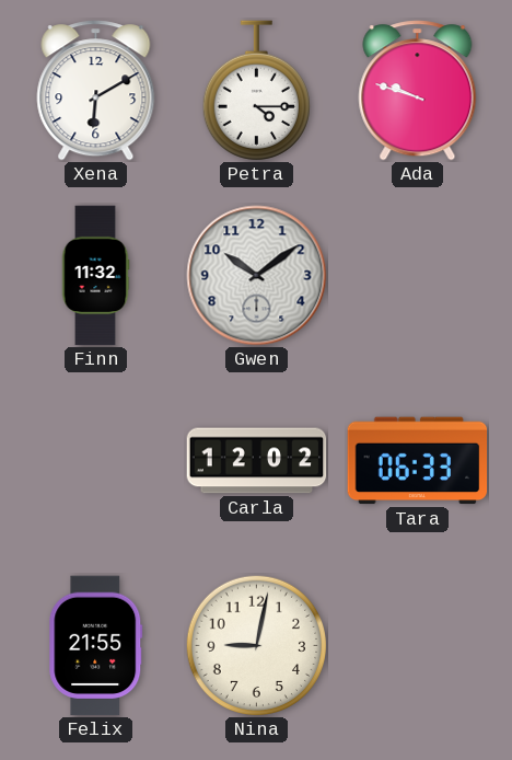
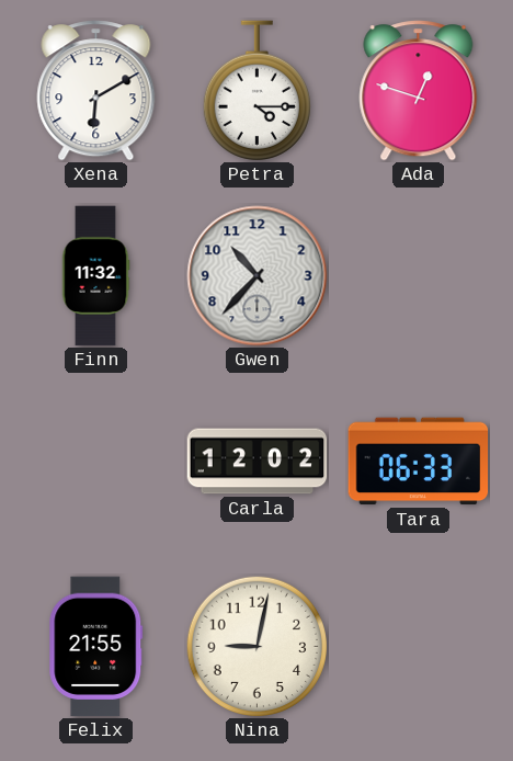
Ada: 9:48 -> 12:48 (419, 91)
Gwen: 10:09 -> 10:37 (258, 276)
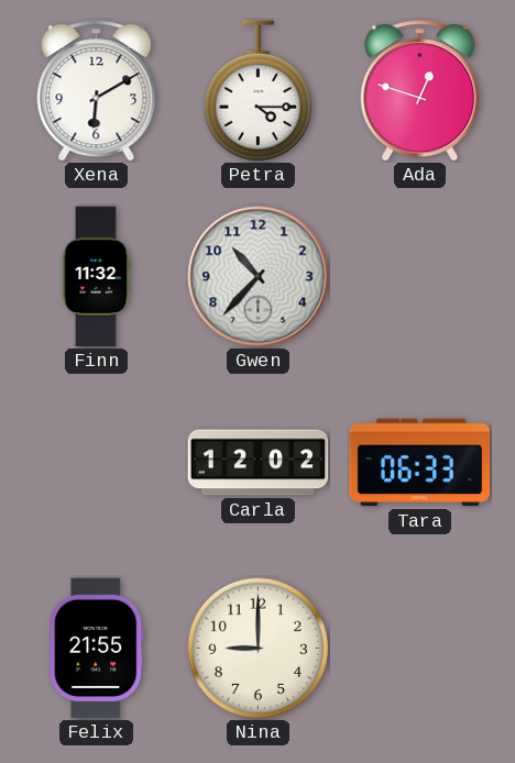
Nina: 9:02 -> 9:00 (257, 648)
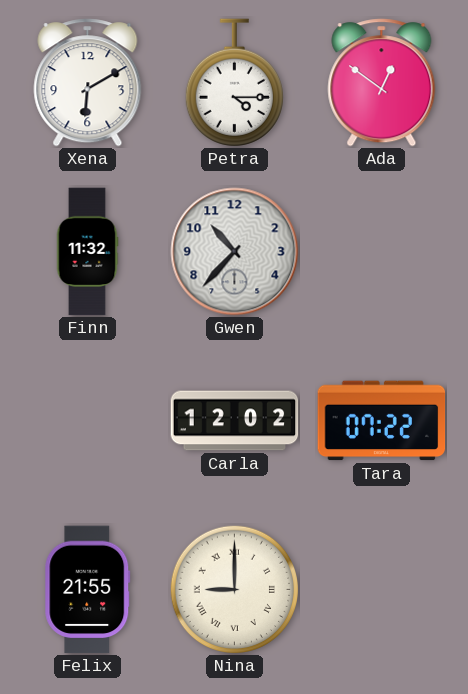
Ada: 12:48 -> 12:51 (382, 83)
Tara: 06:33 -> 07:22 (382, 421)
Nina numerals: Arabic -> Roman (234, 589)
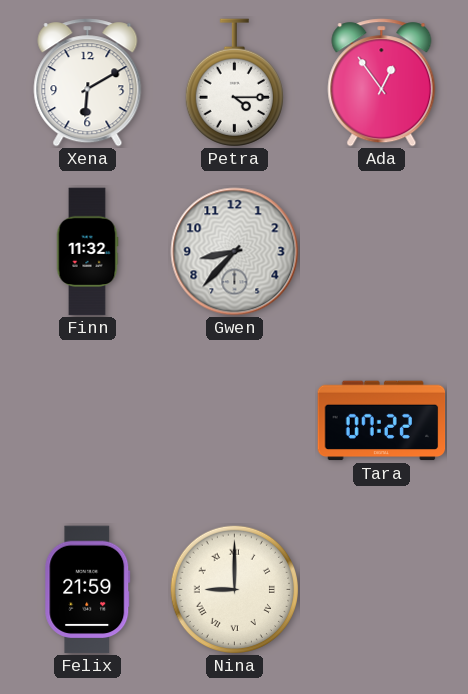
Ada: 12:51 -> 12:54 (382, 83)
Gwen: 10:37 -> 8:37 (235, 252)
Carla: 12:02 -> none (235, 421)
Felix: 21:55 -> 21:59 (88, 590)
